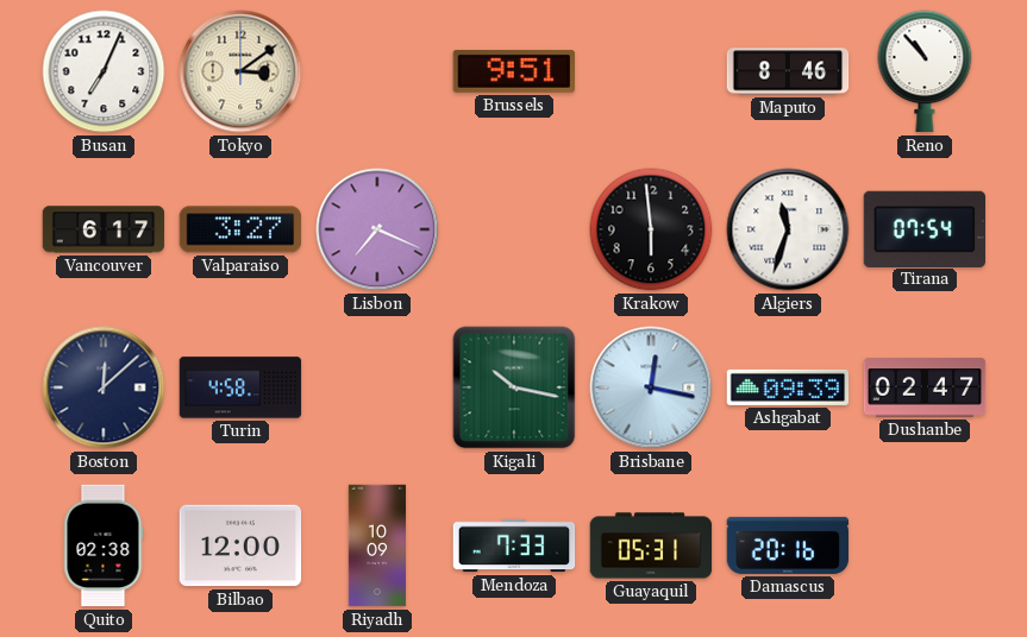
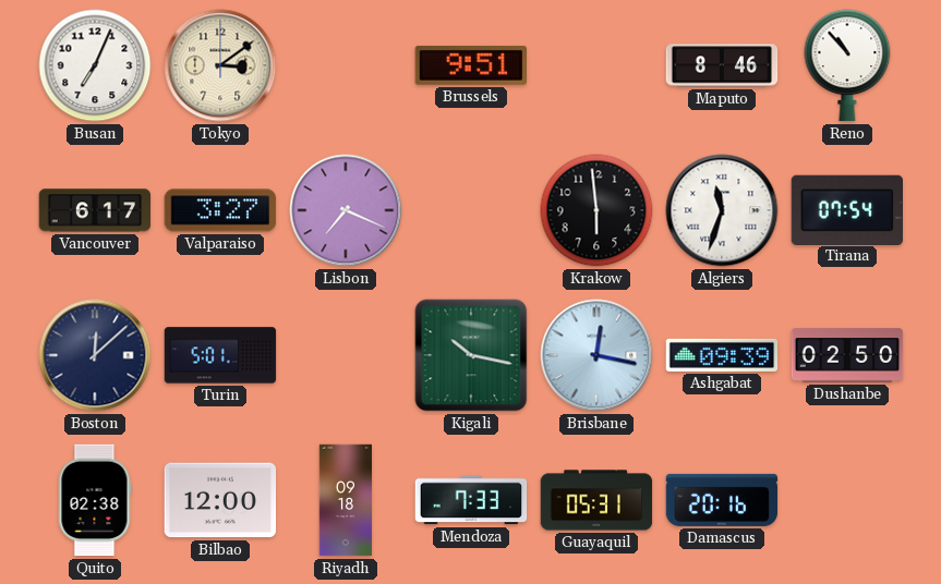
Turin: 4:58 -> 5:01 (220, 355)
Dushanbe: 02:47 -> 02:50 (847, 355)
Riyadh: 10:09 -> 09:18 (345, 500)
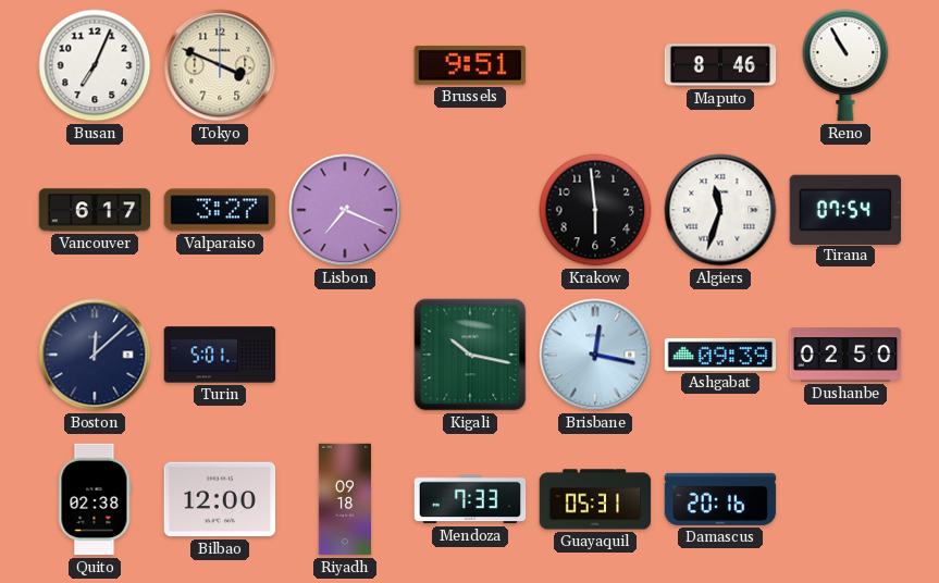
Tokyo: 3:09 -> 3:49 (220, 65)
Reno: 10:53 -> 10:55 (845, 65)
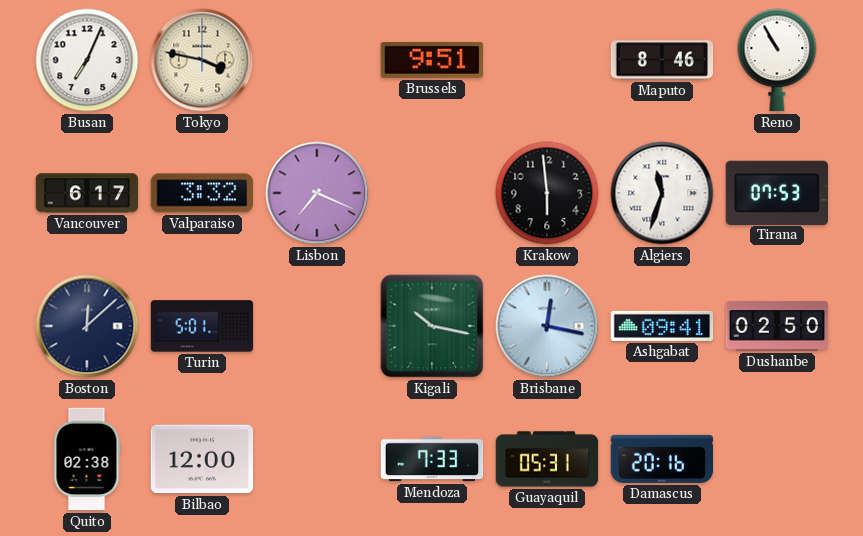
Tokyo: 3:49 -> 3:47 (202, 60)
Valparaiso: 3:27 -> 3:32 (202, 193)
Tirana: 07:54 -> 07:53 (776, 192)
Ashgabat: 09:39 -> 09:41 (662, 326)
Riyadh: 09:18 -> none (344, 499)
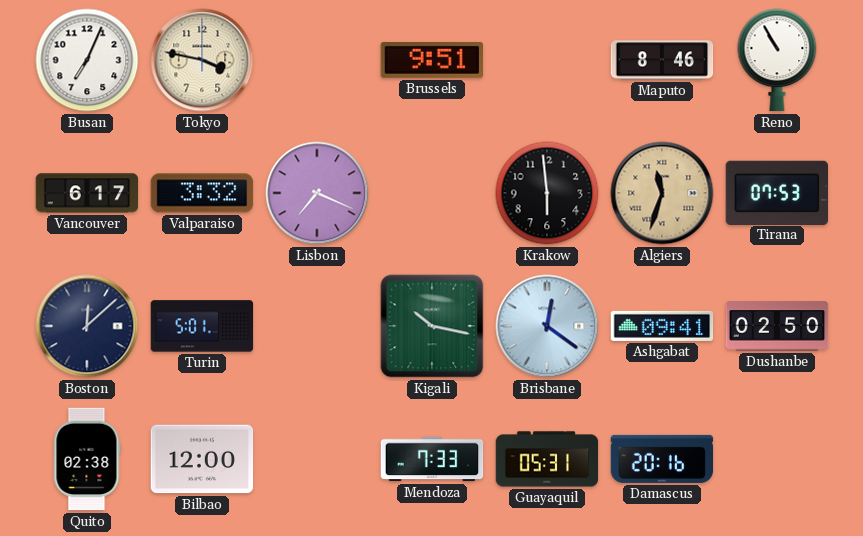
Algiers dial: white -> champagne (662, 193)
Brisbane: 12:17 -> 12:21 (547, 326)
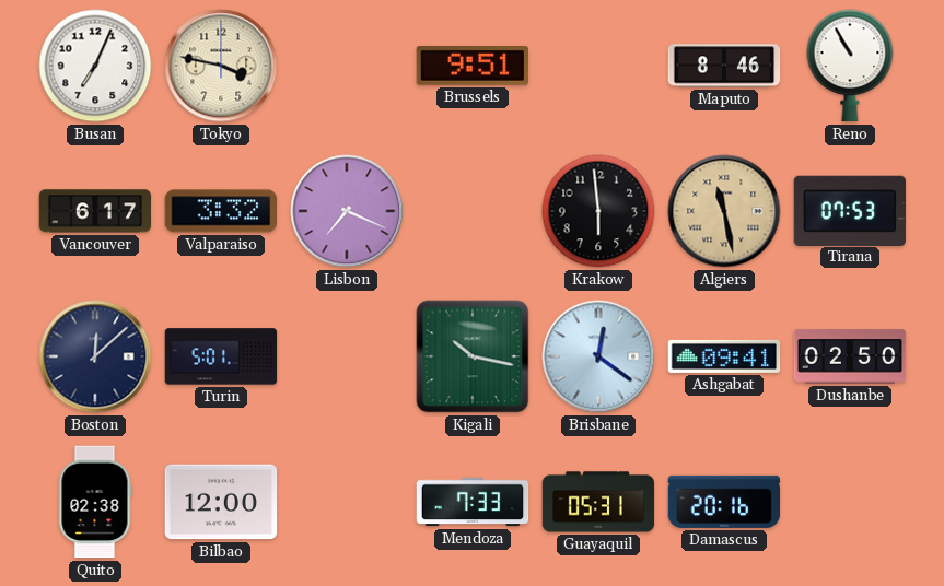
Algiers: 11:33 -> 11:28 (724, 211)
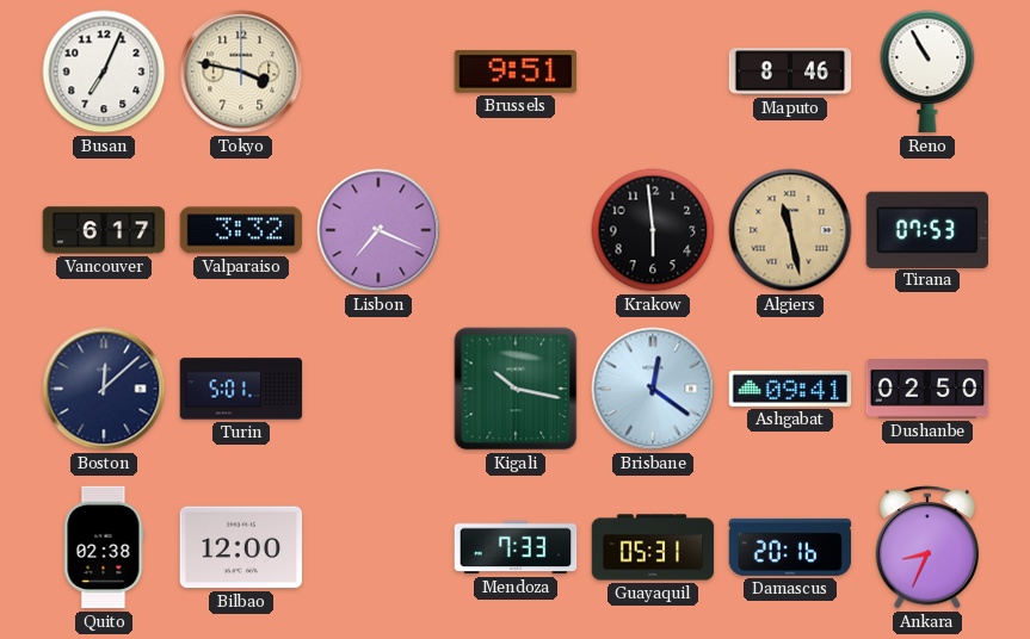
Ankara: none -> 8:34 (927, 547)
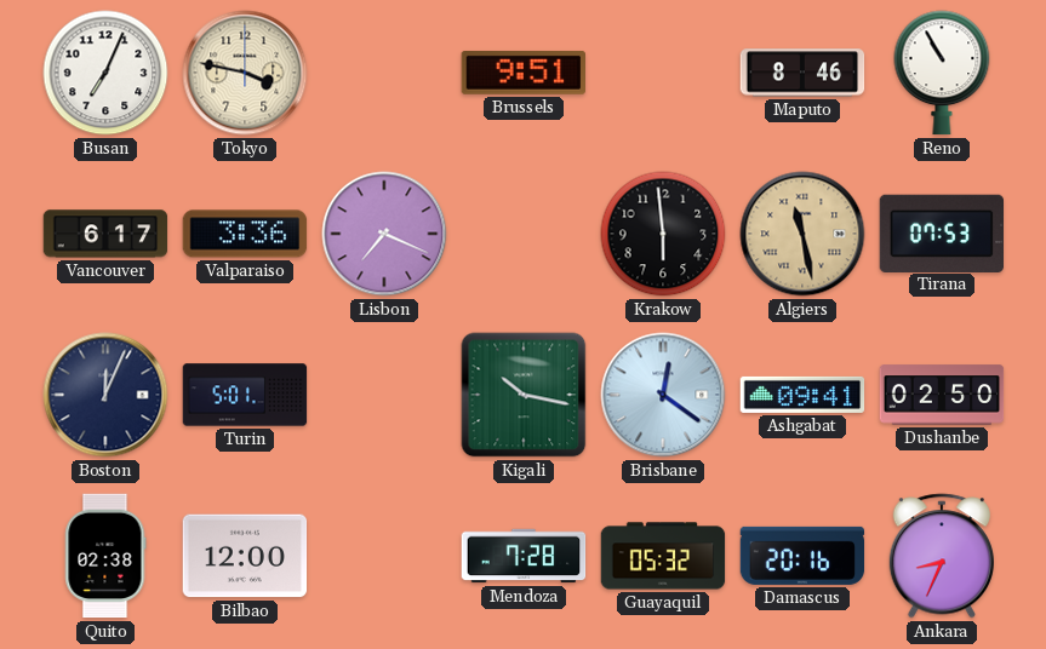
Valparaiso: 3:32 -> 3:36 (245, 234)
Boston: 12:08 -> 12:04 (105, 395)
Mendoza: 7:33 -> 7:28 (524, 556)
Guayaquil: 05:31 -> 05:32 (663, 556)
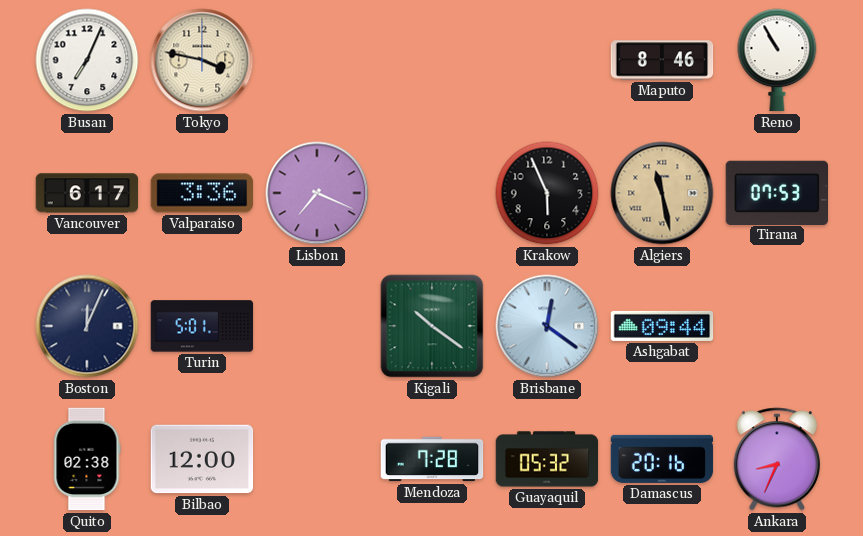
Brussels: 9:51 -> none (522, 73)
Krakow: 5:59 -> 5:56 (547, 193)
Kigali: 10:17 -> 10:21 (432, 326)
Ashgabat: 09:41 -> 09:44 (662, 326)
Dushanbe: 02:50 -> none (942, 395)
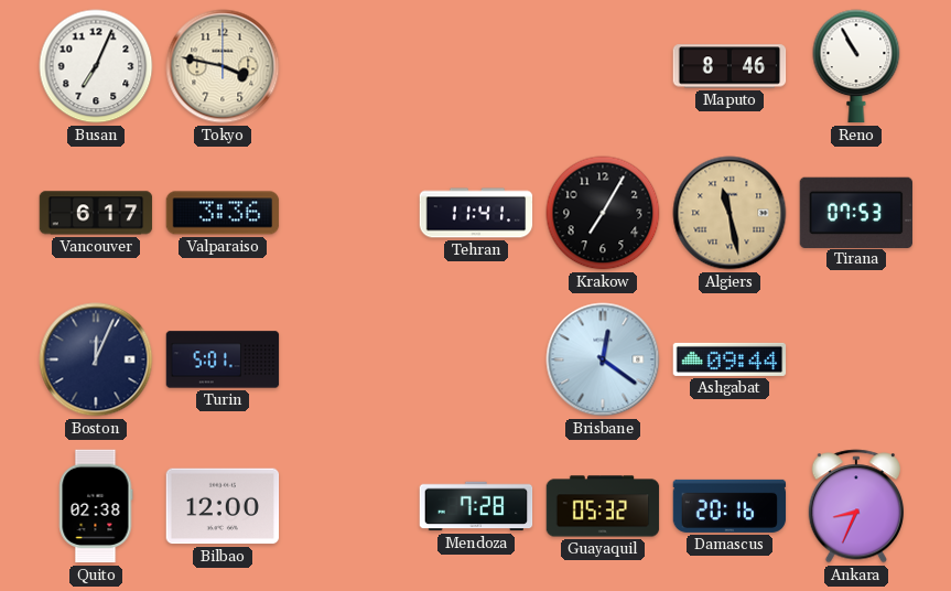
Lisbon: 7:19 -> none (317, 193)
Tehran: none -> 11:41 (476, 213)
Krakow: 5:56 -> 7:05 (603, 213)
Kigali: 10:21 -> none (432, 326)
